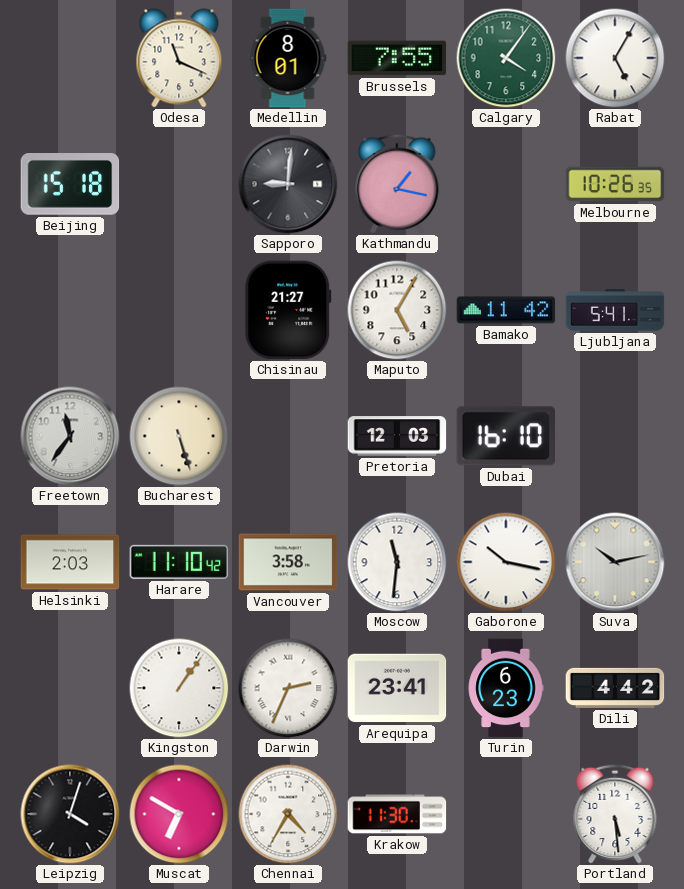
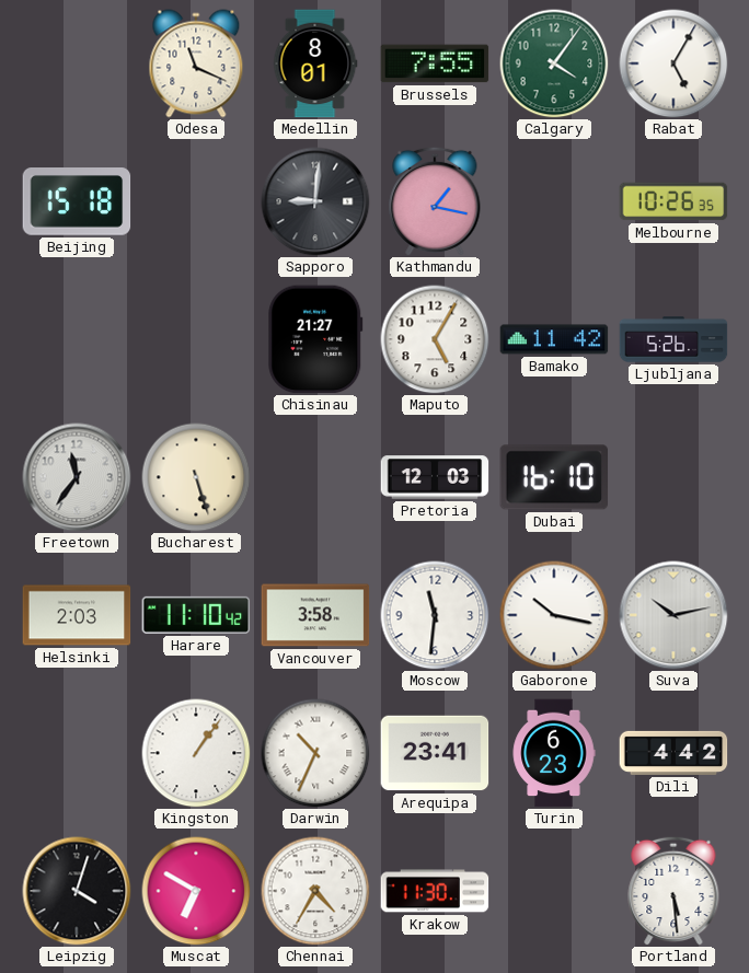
Ljubljana: 5:41 -> 5:26 (673, 339)
Darwin: 2:34 -> 10:34 (315, 753)
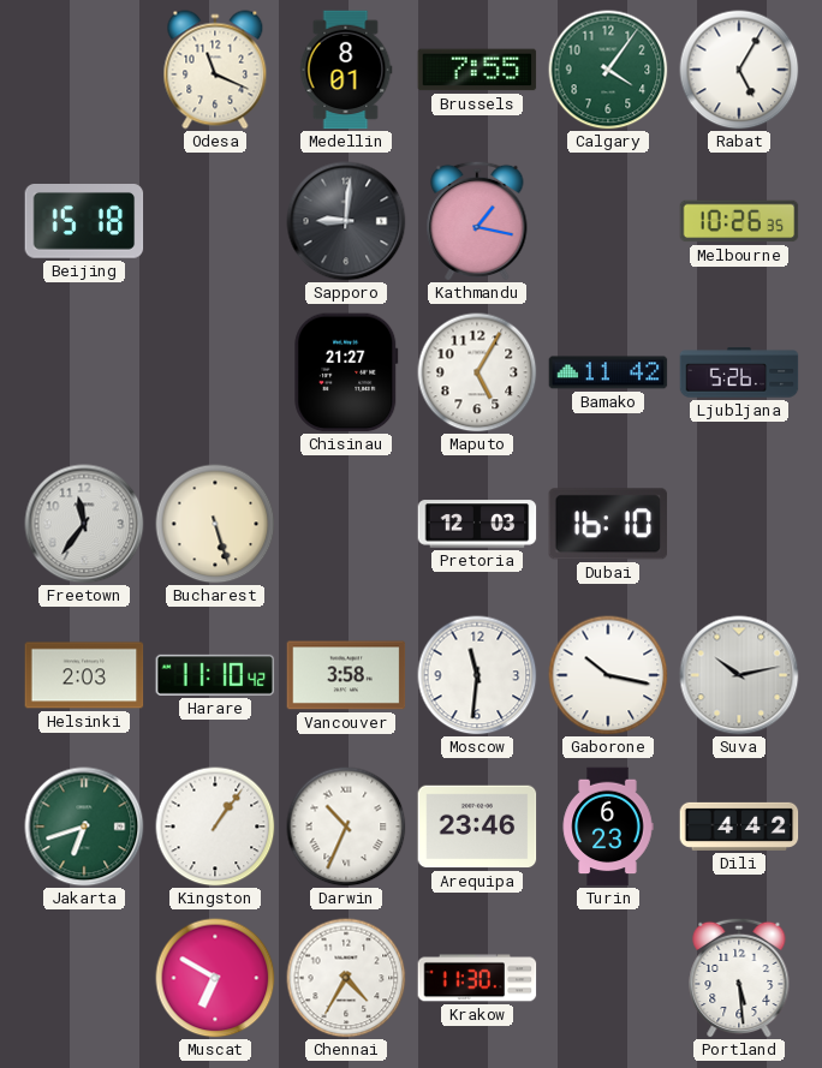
Jakarta: none -> 6:42 (84, 827)
Arequipa: 23:41 -> 23:46 (477, 827)
Leipzig: 4:03 -> none (77, 891)
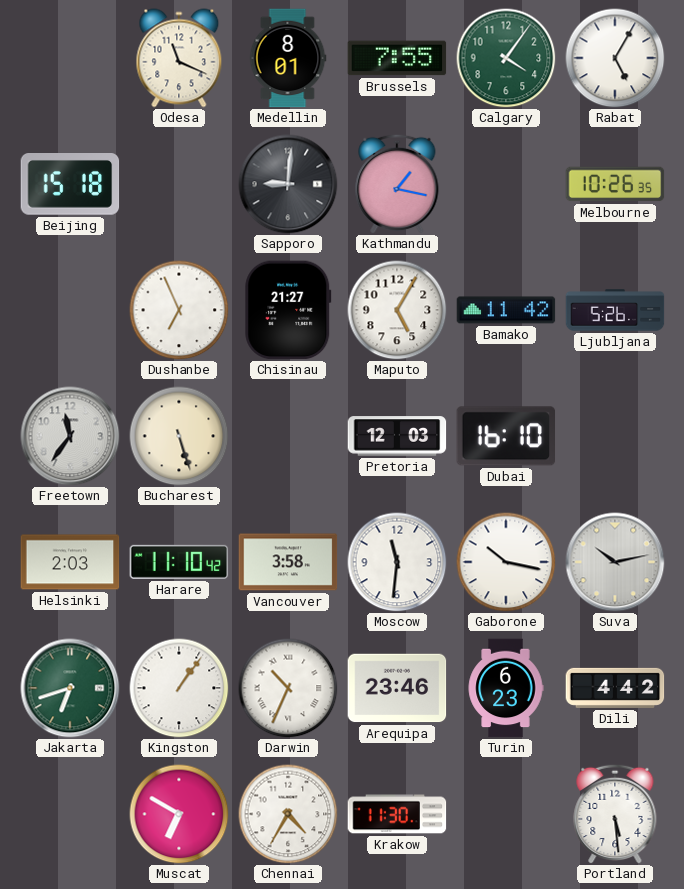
Dushanbe: none -> 6:56 (179, 310)
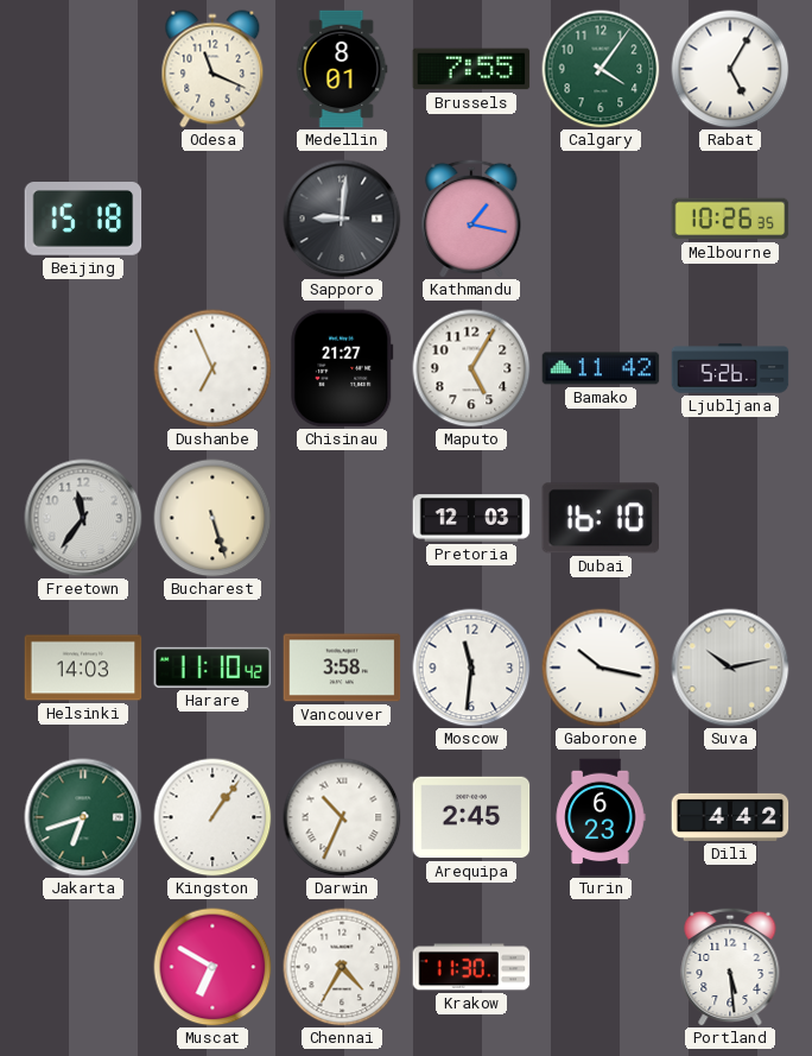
Helsinki: 2:03 -> 14:03 (83, 668)
Arequipa: 23:46 -> 2:45 (471, 817)
